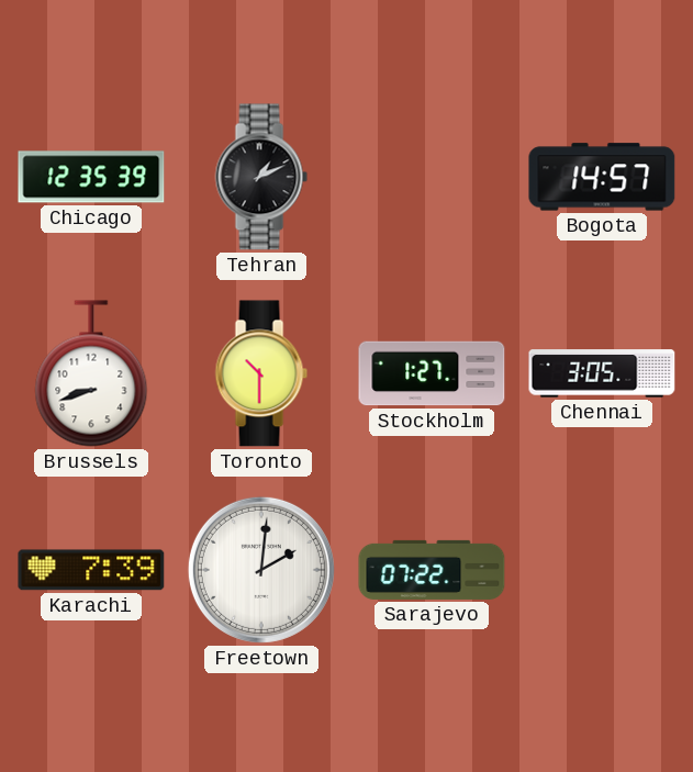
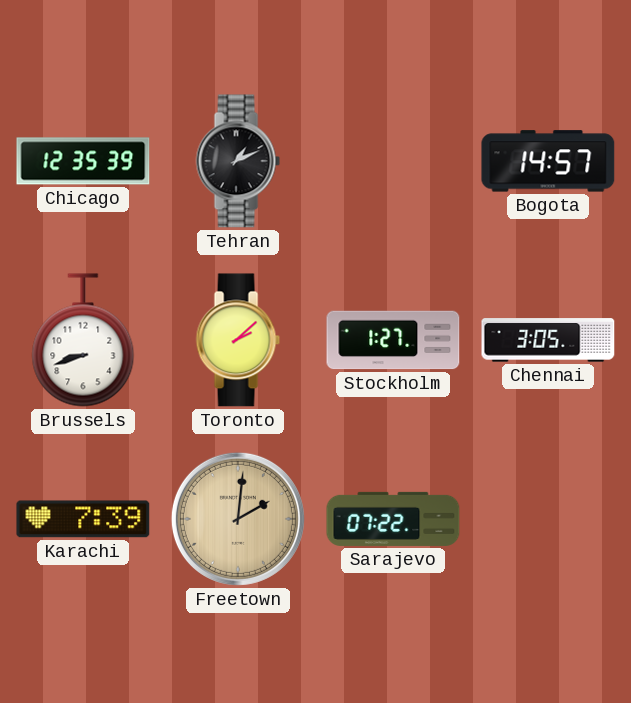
Toronto: 10:30 -> 2:08 (238, 340)
Freetown dial: white -> champagne (238, 519)
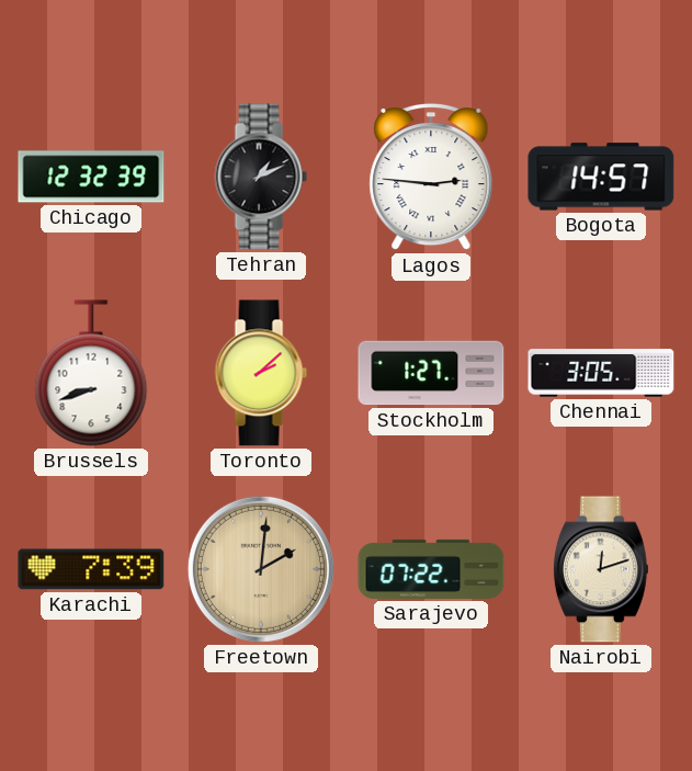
Chicago: 12:35 -> 12:32 (91, 177)
Lagos: none -> 2:46 (431, 177)
Nairobi: none -> 12:12 (601, 569)
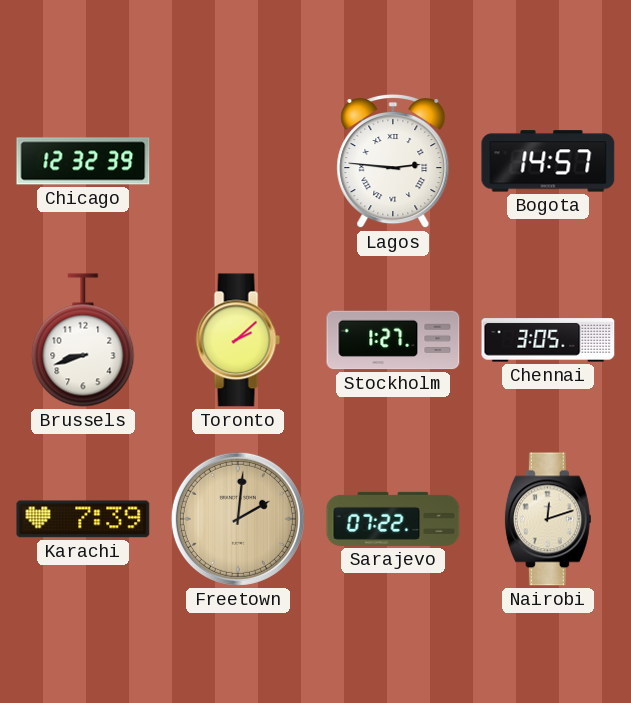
Tehran: 1:11 -> none (261, 177)
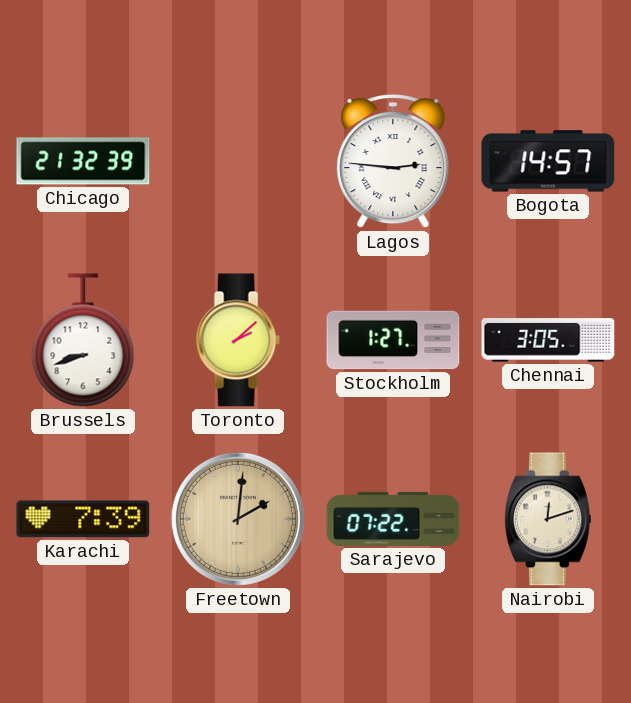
Chicago: 12:32 -> 21:32 (83, 161)
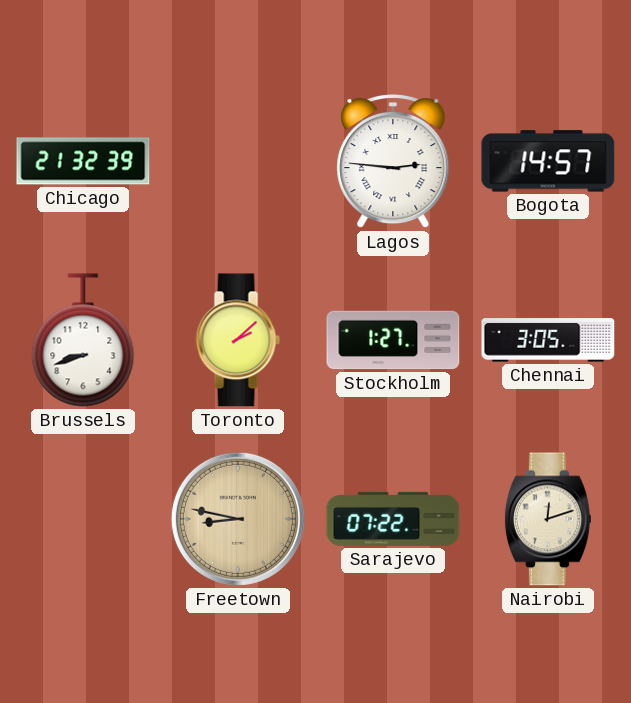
Karachi: 7:39 -> none (83, 519)
Freetown: 2:01 -> 8:47 (238, 519)
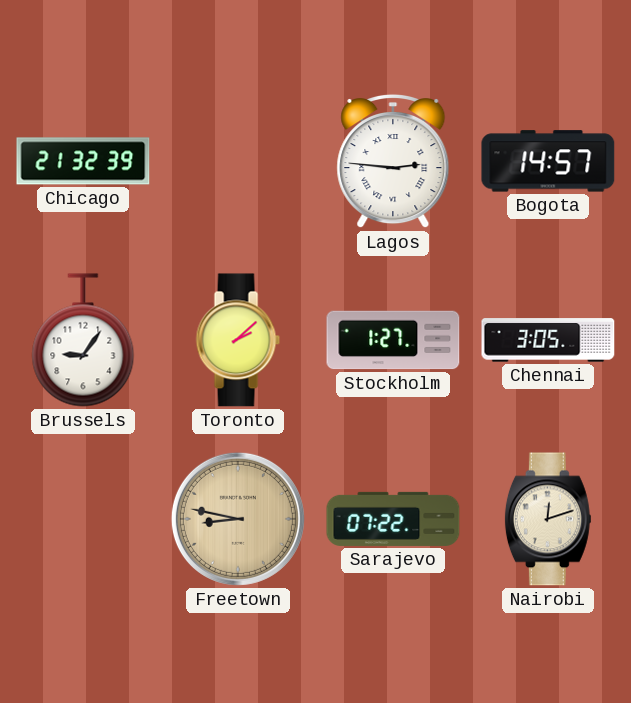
Brussels: 8:42 -> 9:06 (83, 340)
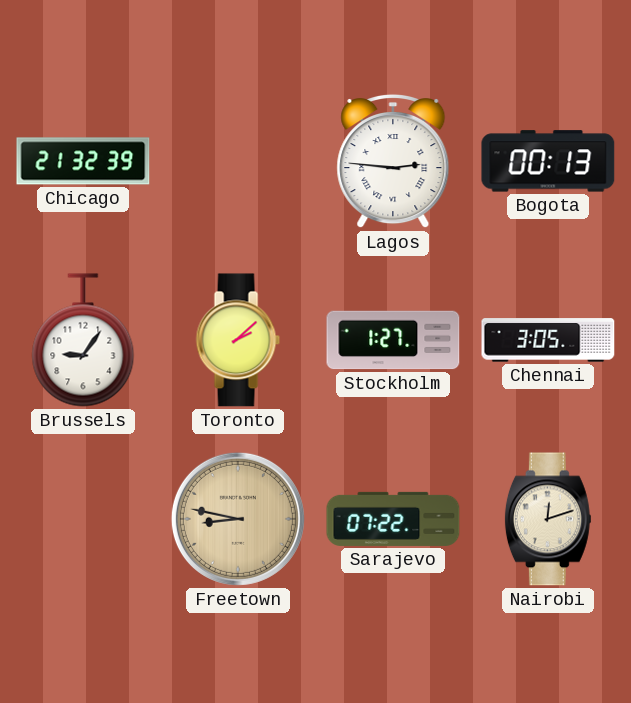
Bogota: 14:57 -> 00:13 (548, 161)
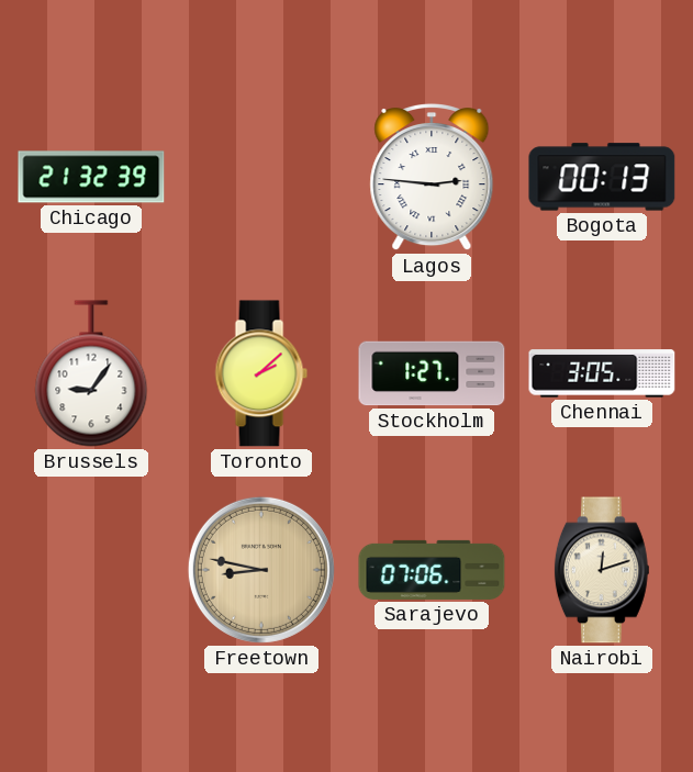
Sarajevo: 07:22 -> 07:06 (432, 570)
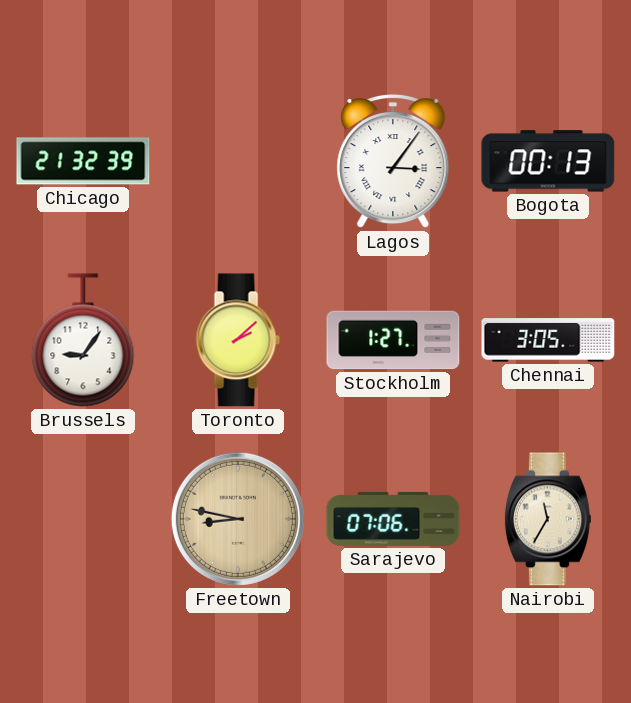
Lagos: 2:46 -> 3:06 (393, 161)
Nairobi: 12:12 -> 11:35 (548, 519)
